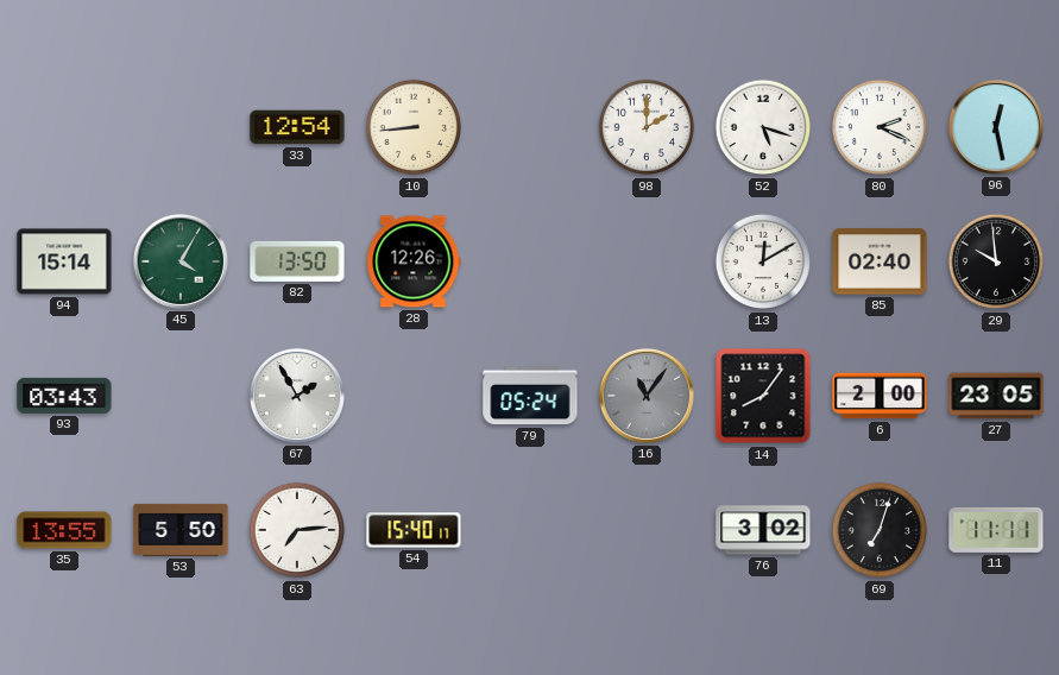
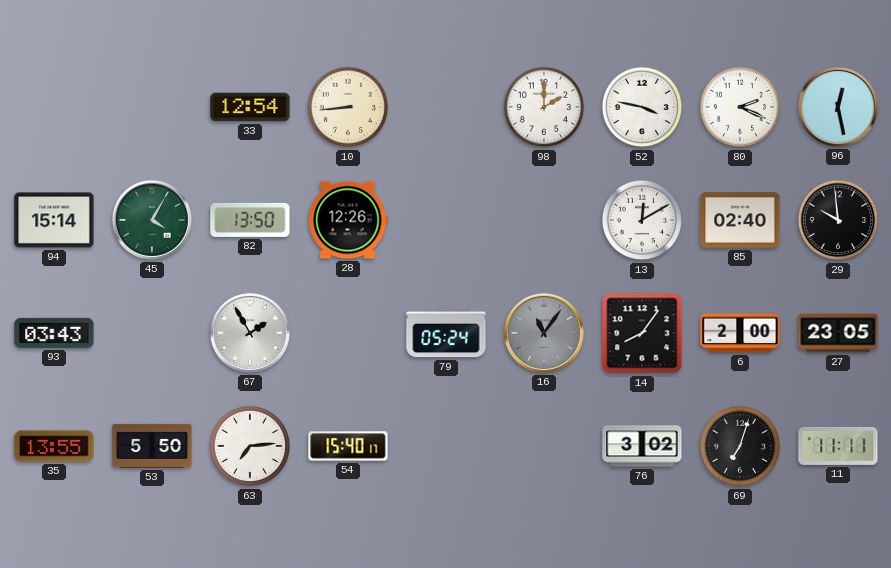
52: 5:18 -> 3:47 (642, 107)
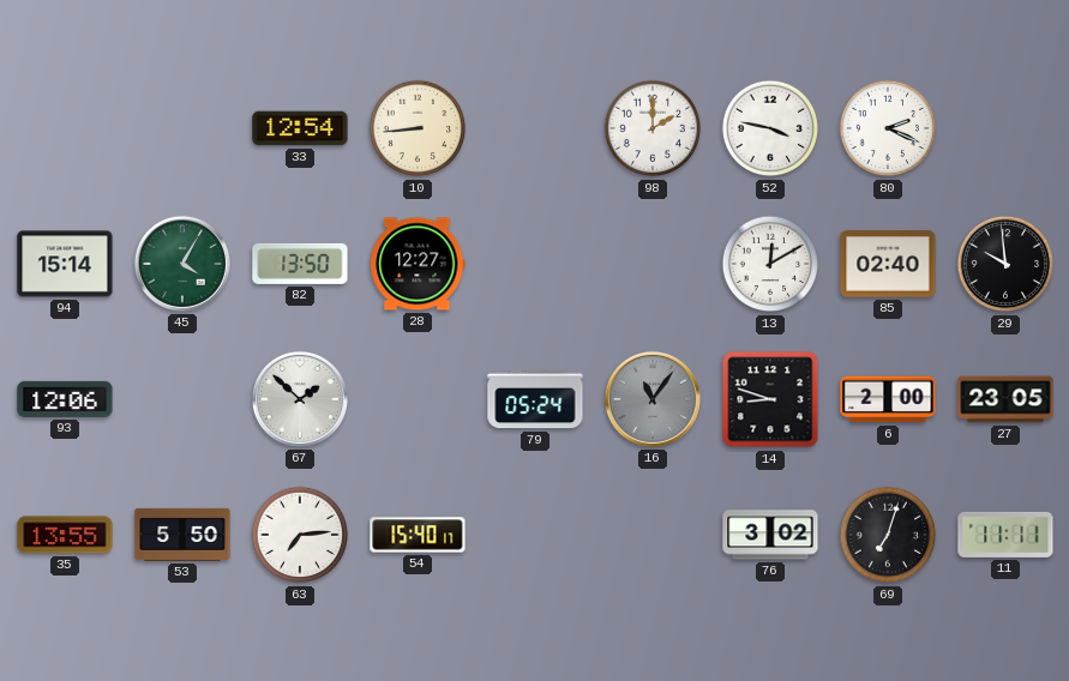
96: 12:28 -> none (838, 107)
28: 12:26 -> 12:27 (418, 264)
93: 03:43 -> 12:06 (65, 399)
67: 1:55 -> 1:52 (300, 399)
14: 8:06 -> 8:48 (770, 399)
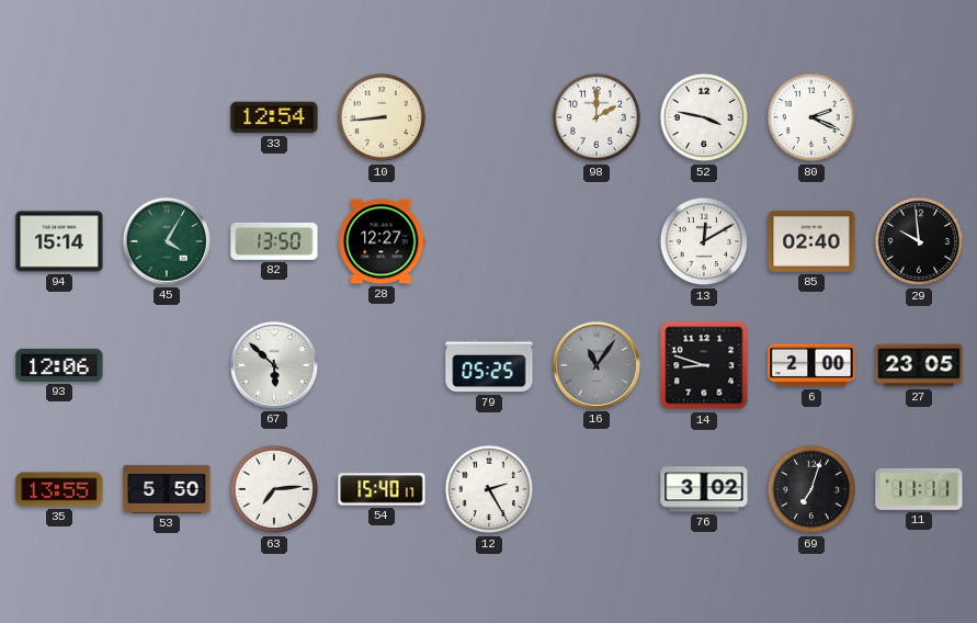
67: 1:52 -> 5:52 (274, 365)
79: 05:24 -> 05:25 (489, 365)
12: none -> 2:25 (489, 489)
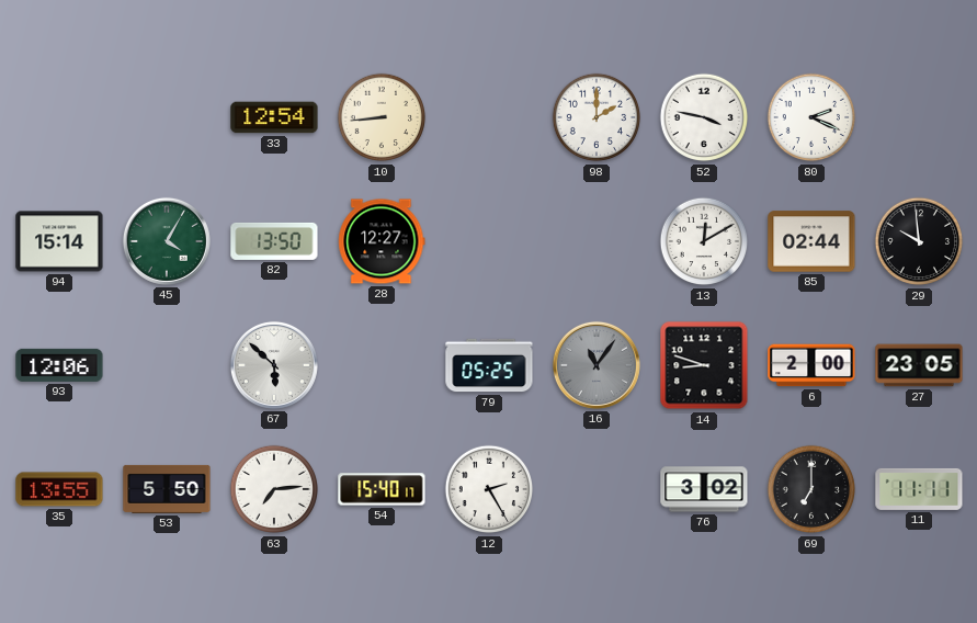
85: 02:40 -> 02:44 (811, 241)
69: 7:03 -> 7:00 (811, 489)
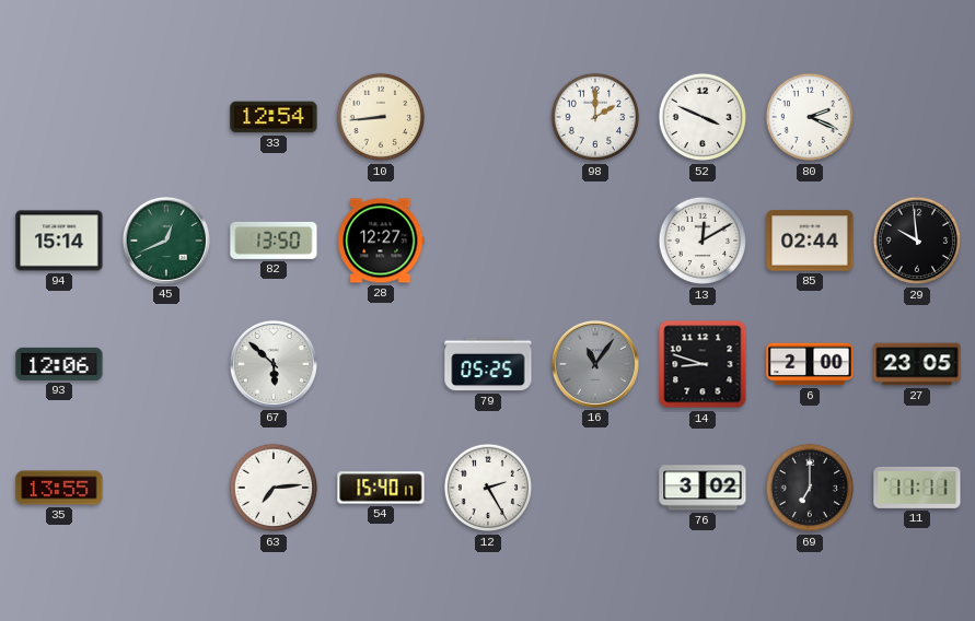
52: 3:47 -> 3:49 (703, 117)
45: 4:05 -> 12:41 (166, 241)
53: 5:50 -> none (167, 489)
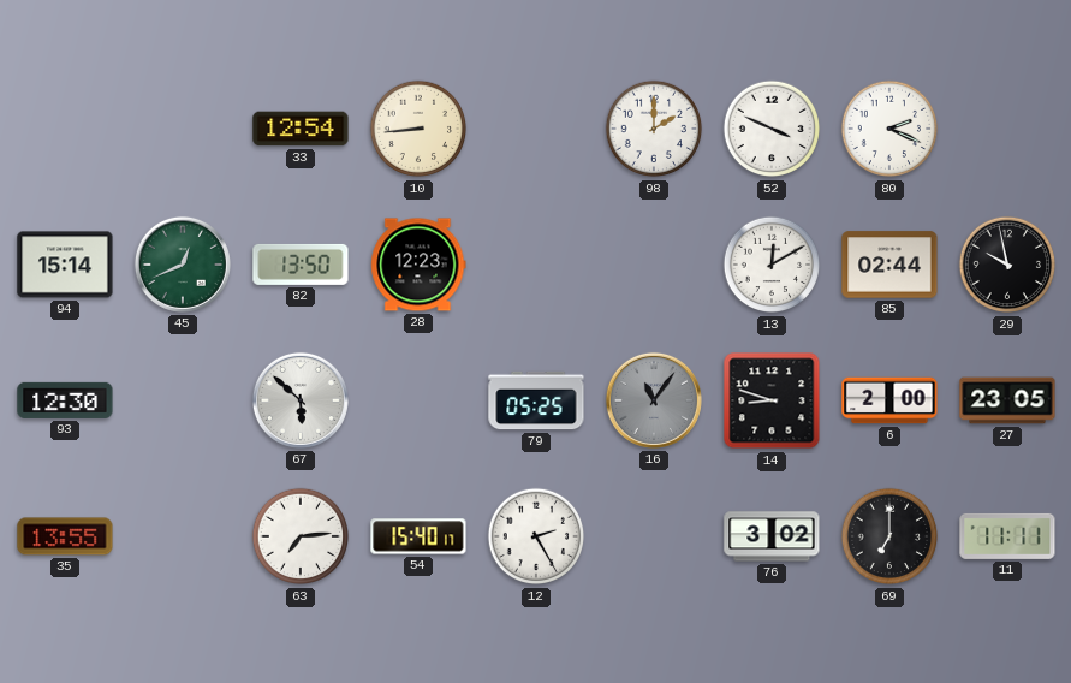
28: 12:27 -> 12:23 (418, 265)
29: 9:59 -> 9:58 (1007, 265)
93: 12:06 -> 12:30 (65, 400)
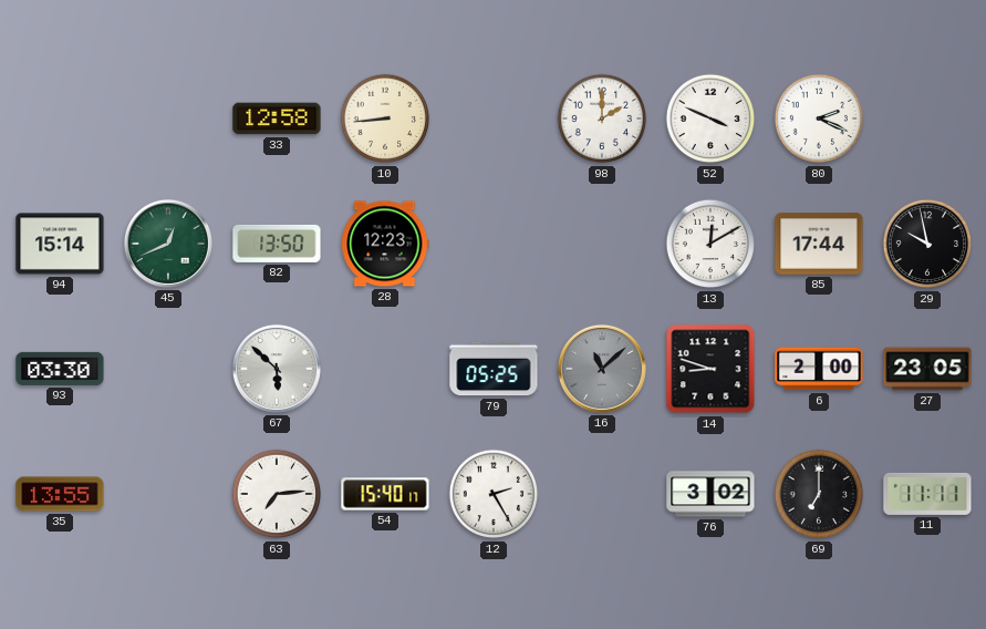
33: 12:54 -> 12:58 (277, 118)
85: 02:44 -> 17:44 (819, 244)
93: 12:30 -> 03:30 (60, 369)
16: 11:06 -> 11:08 (602, 369)
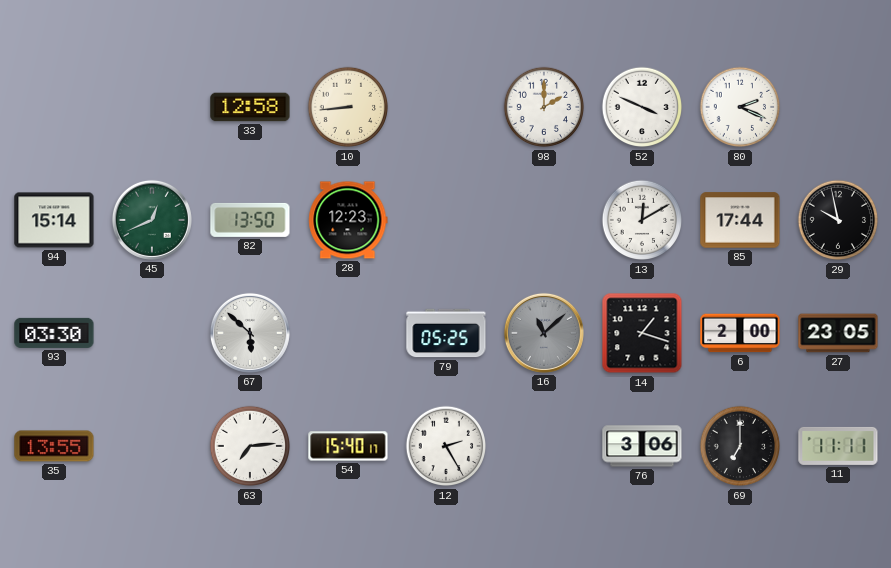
14: 8:48 -> 1:18 (642, 333)
76: 3:02 -> 3:06 (642, 446)
